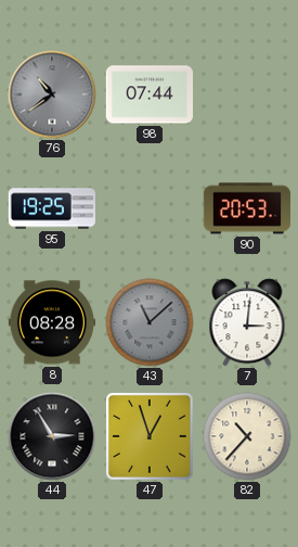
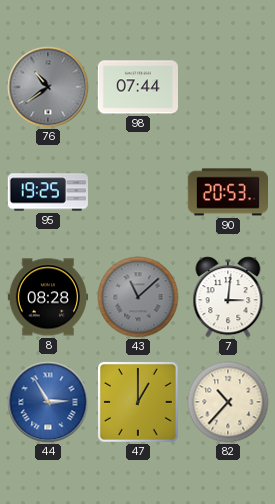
44 dial: black -> blue (48, 402)
47: 12:57 -> 1:00 (138, 402)
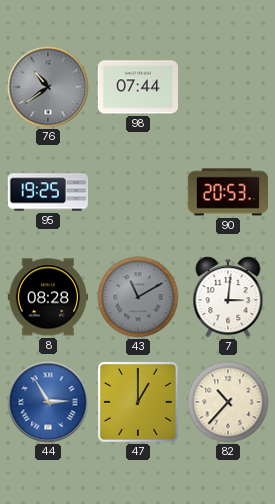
43: 11:08 -> 11:10 (138, 297)
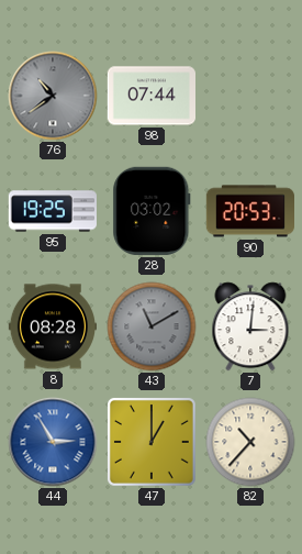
28: none -> 03:02 (152, 211)
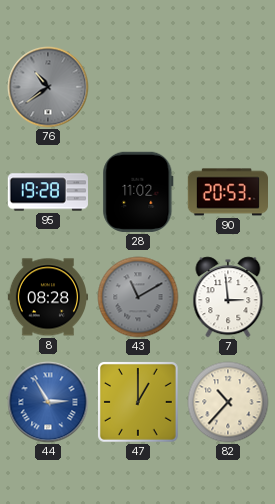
98: 07:44 -> none (150, 96)
95: 19:25 -> 19:28 (48, 192)
28: 03:02 -> 11:02 (138, 192)
7: 3:01 -> 2:59 (228, 297)
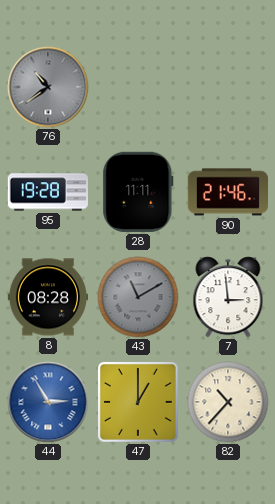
28: 11:02 -> 11:11 (138, 192)
90: 20:53 -> 21:46 (227, 192)
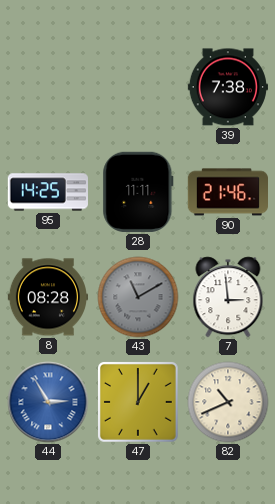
76: 10:39 -> none (48, 87)
39: none -> 7:38 (227, 87)
95: 19:28 -> 14:25 (48, 192)
82: 10:37 -> 10:41 (228, 402)
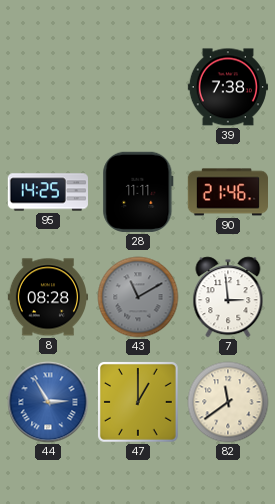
82: 10:41 -> 11:39 (228, 402)
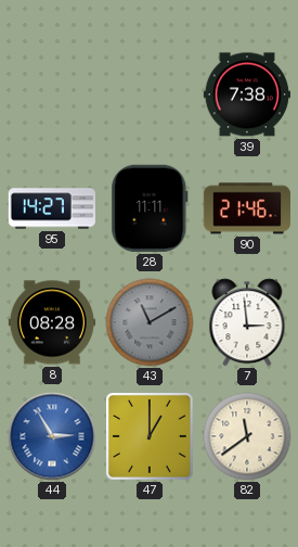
95: 14:25 -> 14:27 (52, 208)
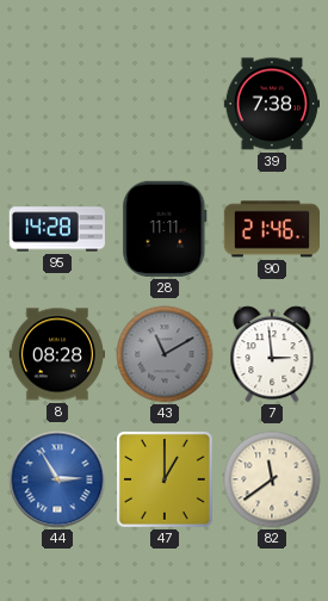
95: 14:27 -> 14:28 (57, 229)
